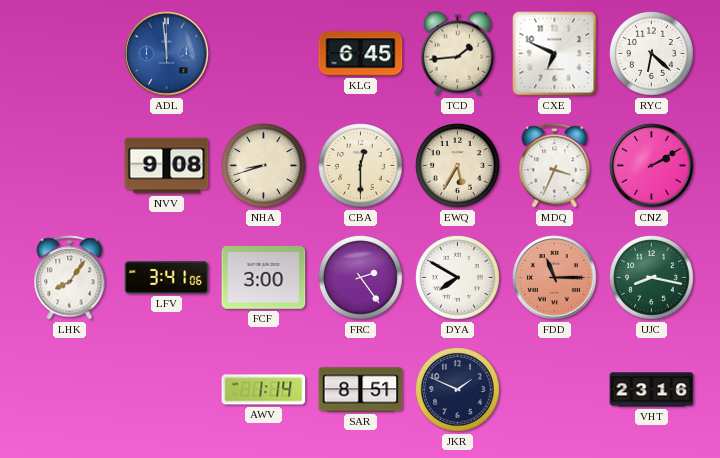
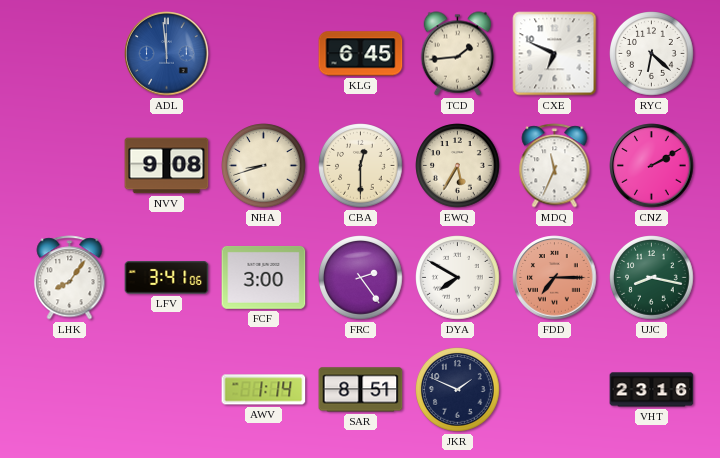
MDQ: 3:34 -> 11:34 (555, 166)
FDD: 11:15 -> 7:15 (555, 278)
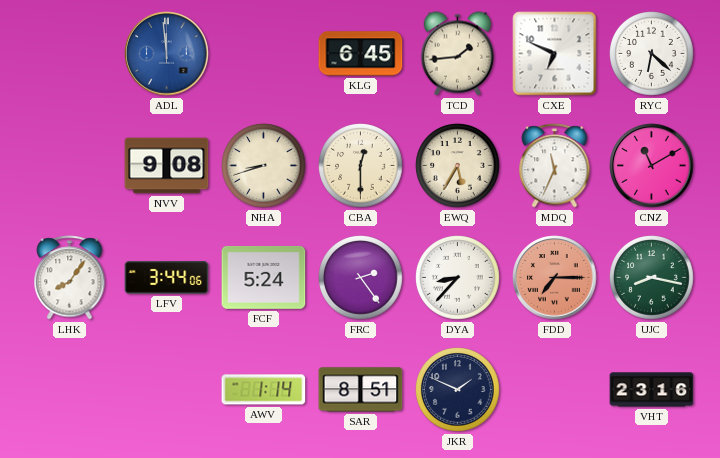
CNZ: 2:10 -> 11:10 (652, 166)
LFV: 3:41 -> 3:44 (167, 278)
FCF: 3:00 -> 5:24 (264, 278)
DYA: 7:50 -> 8:37 (458, 278)
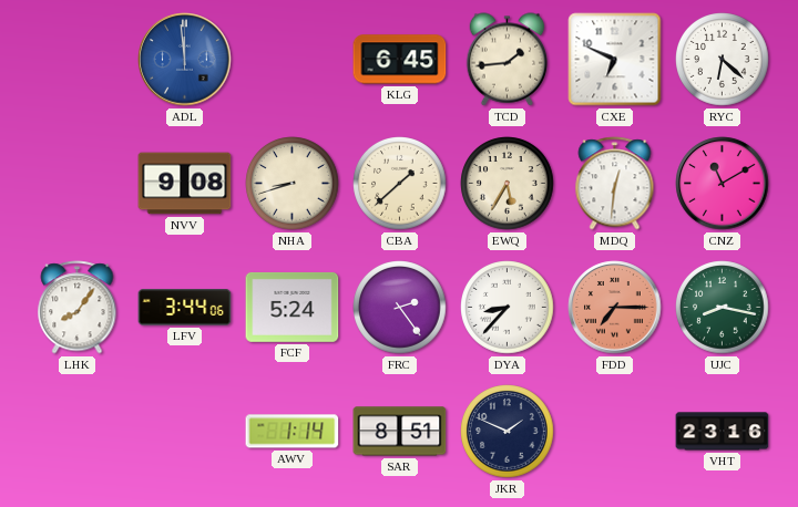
CBA: 12:30 -> 1:38 (400, 184)
MDQ: 11:34 -> 12:31 (615, 184)
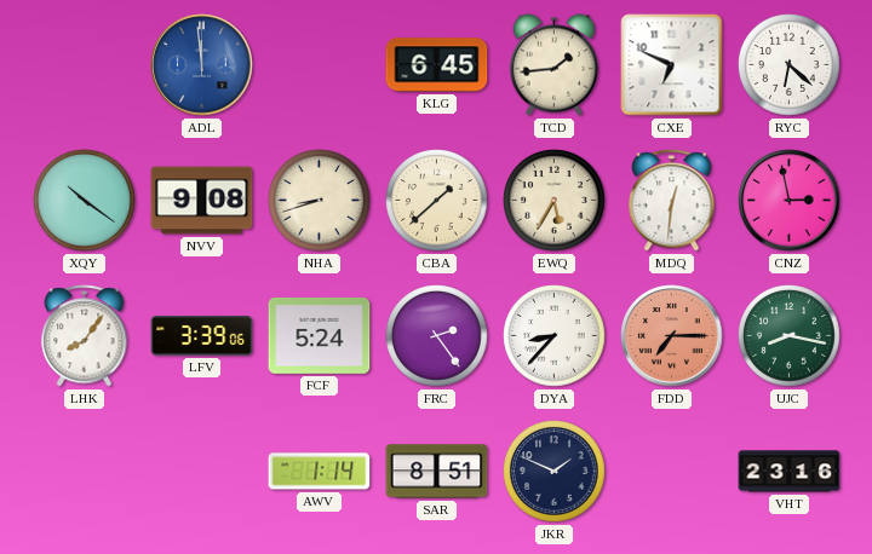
XQY: none -> 10:21 (85, 201)
CNZ: 11:10 -> 2:58 (790, 201)
LFV: 3:44 -> 3:39 (202, 336)
